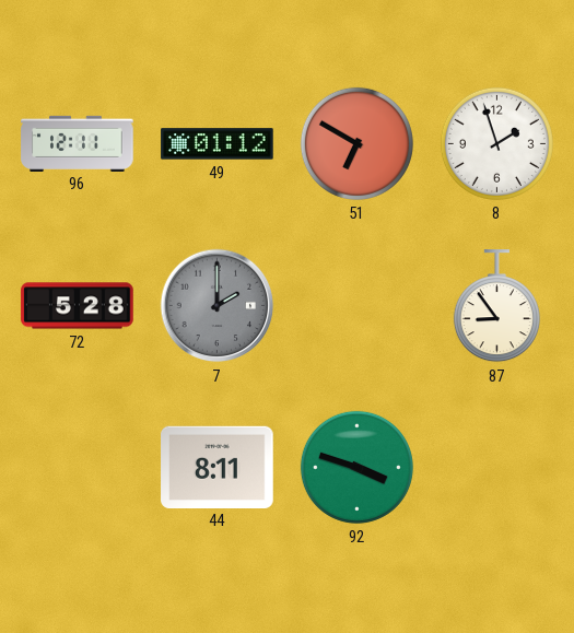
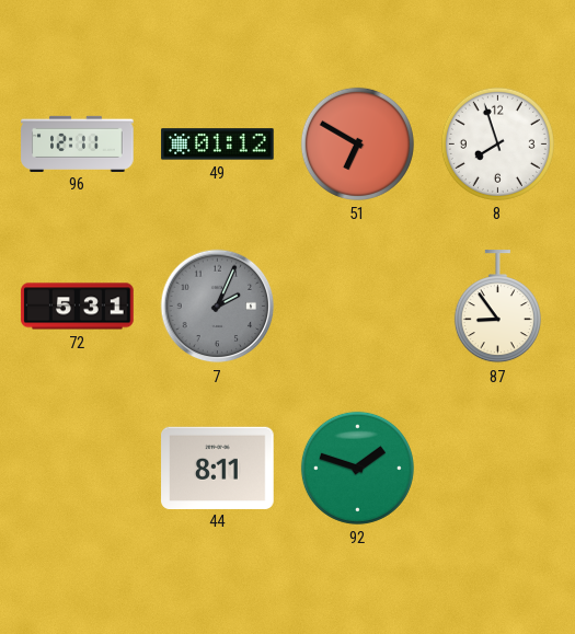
8: 1:57 -> 7:57 (497, 143)
72: 5:28 -> 5:31 (78, 307)
7: 2:00 -> 2:04 (218, 307)
92: 3:48 -> 1:48 (357, 468)
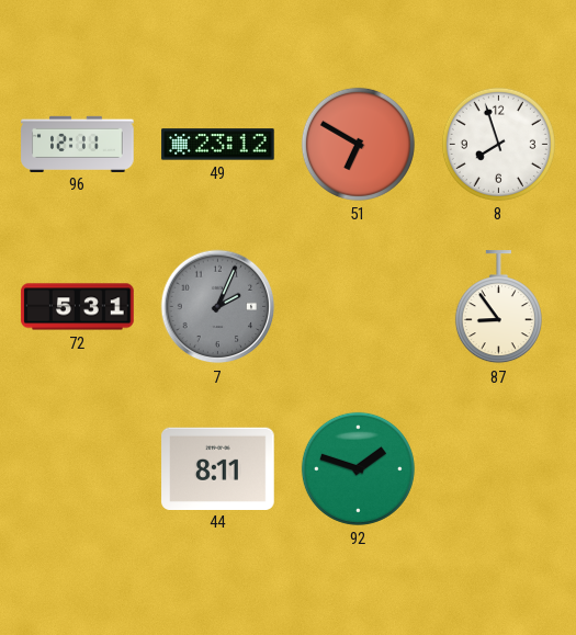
49: 01:12 -> 23:12 (218, 145)
